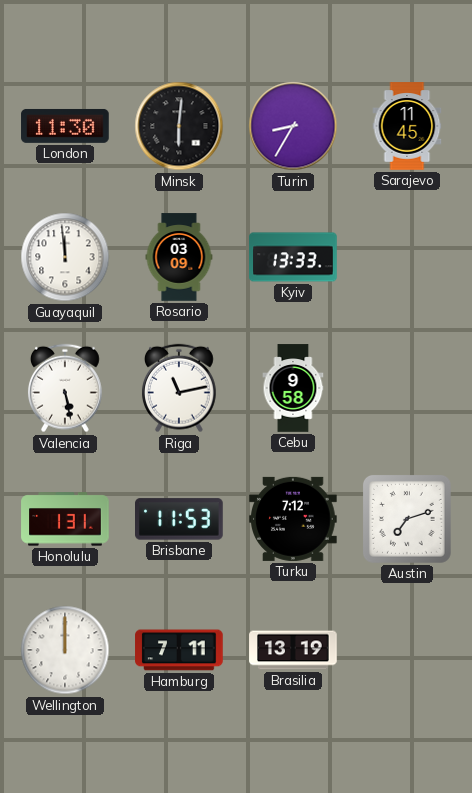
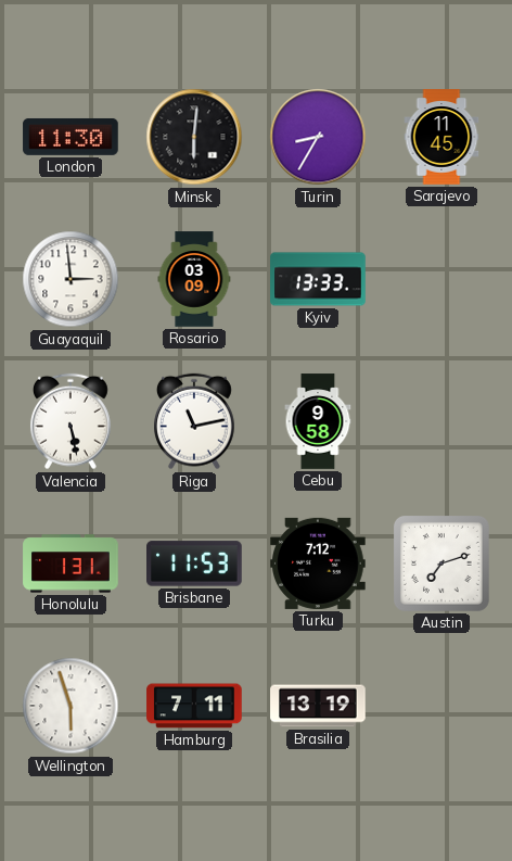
Guayaquil: 11:59 -> 2:59 (71, 279)
Wellington: 12:00 -> 5:57 (71, 706)
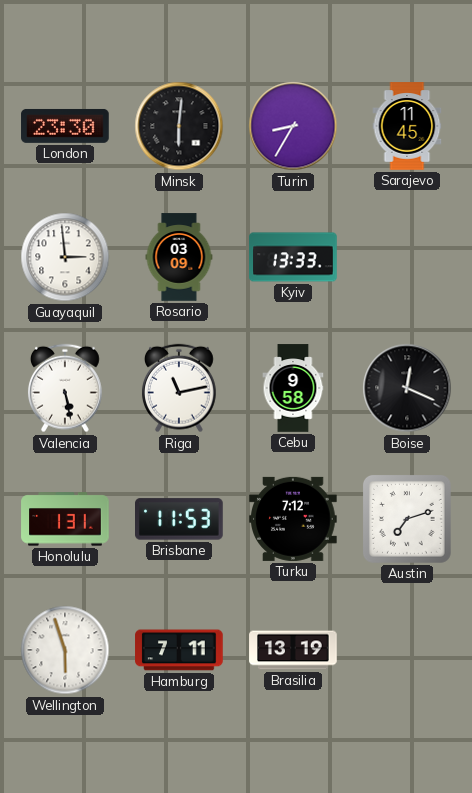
London: 11:30 -> 23:30 (65, 126)
Boise: none -> 12:19 (407, 388)
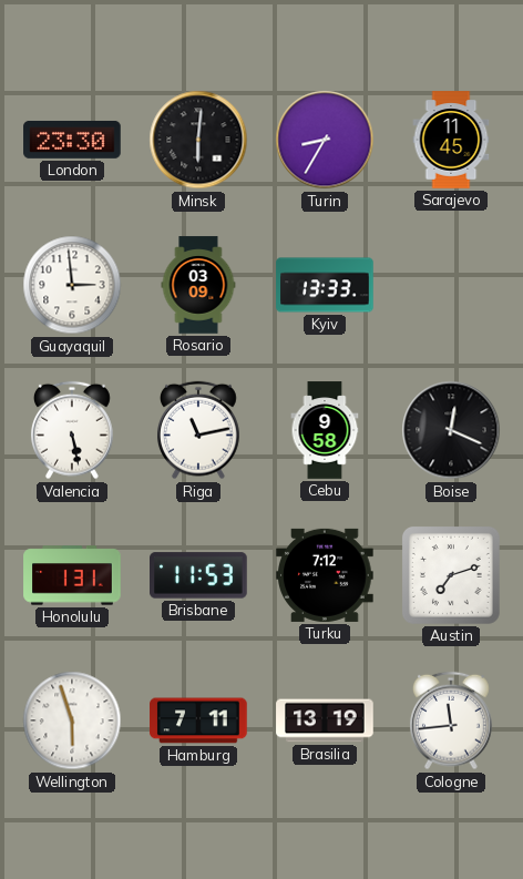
Cologne: none -> 11:44 (451, 720)
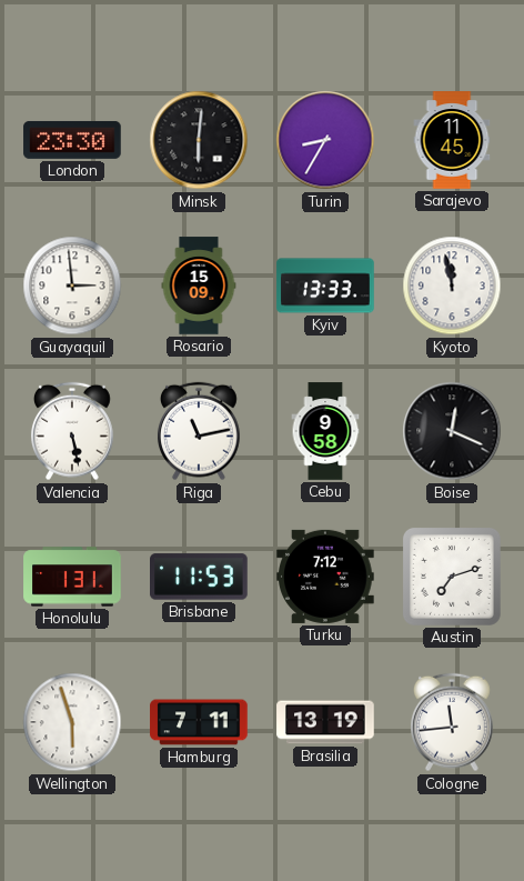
Rosario: 03:09 -> 15:09 (199, 286)
Kyoto: none -> 11:58 (452, 286)
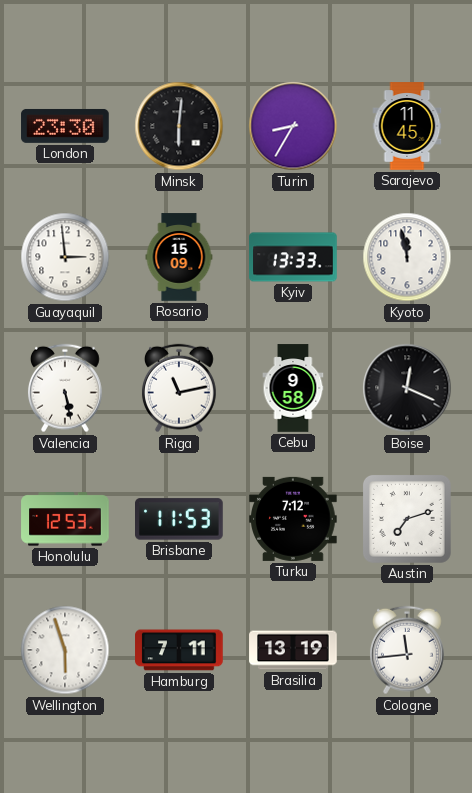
Honolulu: 1:31 -> 12:53 (65, 519)
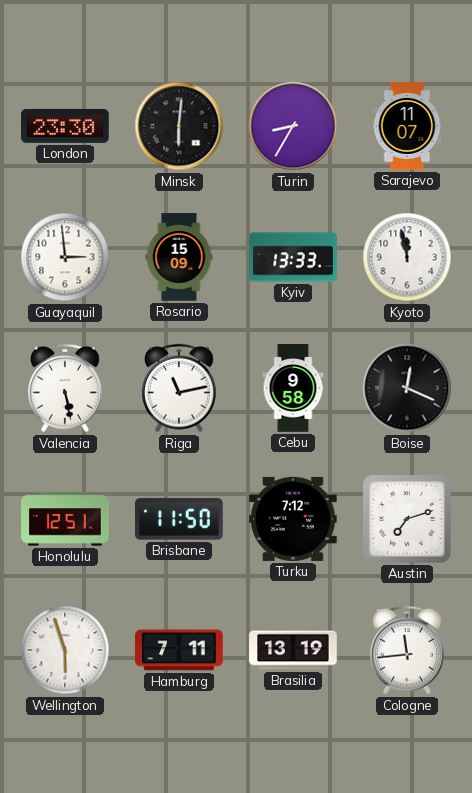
Sarajevo: 11:45 -> 11:07 (407, 126)
Honolulu: 12:53 -> 12:51 (65, 519)
Brisbane: 11:53 -> 11:50 (179, 519)
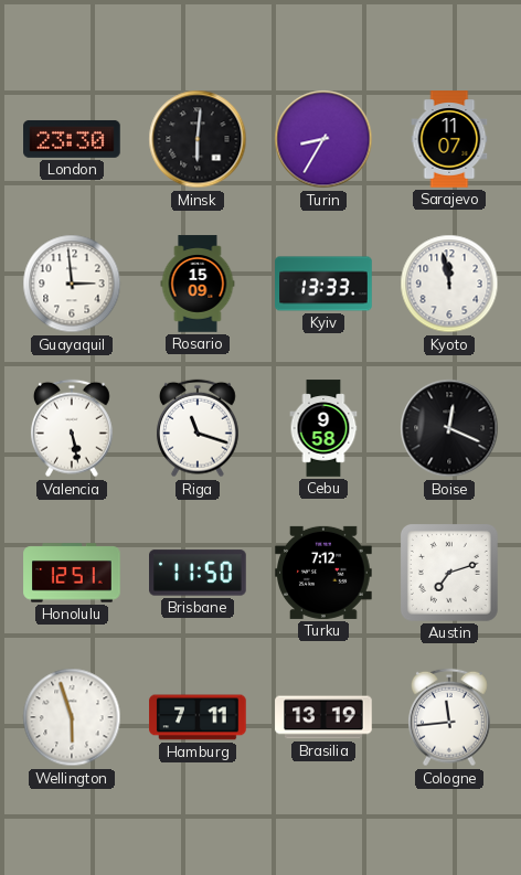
Riga: 11:13 -> 11:18 (198, 428)
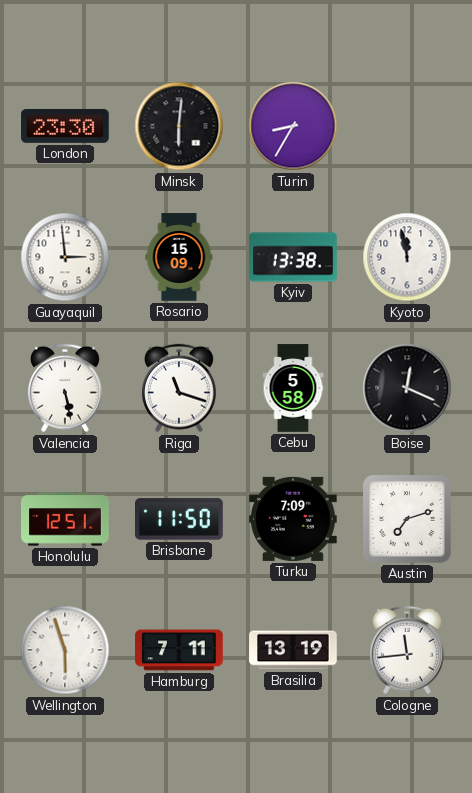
Sarajevo: 11:07 -> none (449, 139)
Kyiv: 13:33 -> 13:38 (293, 257)
Cebu: 9:58 -> 5:58 (293, 388)
Turku: 7:12 -> 7:09 (293, 519)
